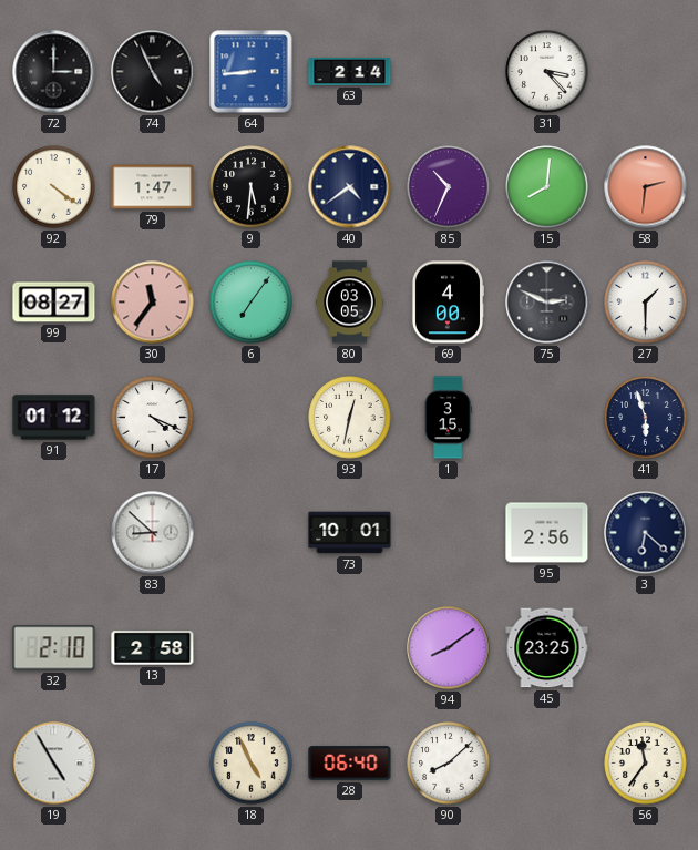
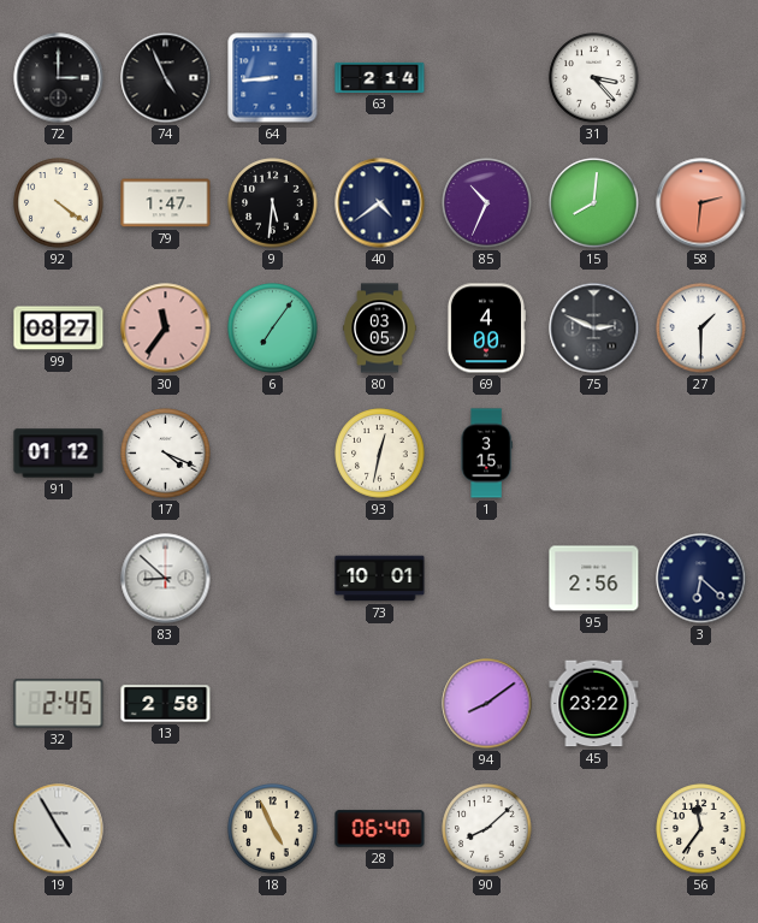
41: 5:57 -> none (646, 418)
32: 2:10 -> 2:45 (59, 704)
45: 23:25 -> 23:22 (594, 704)
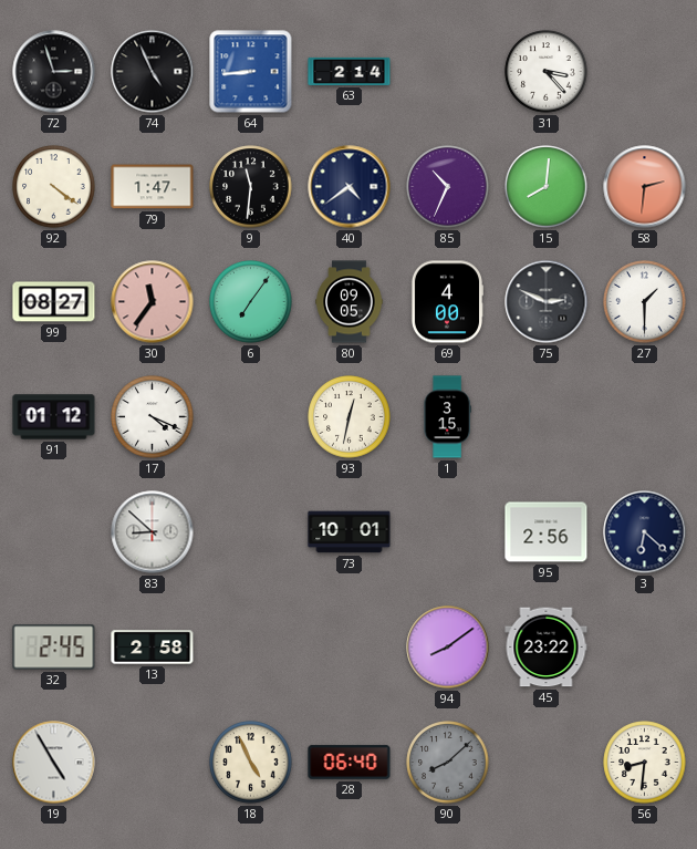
72: 3:00 -> 2:57 (54, 72)
9: 5:31 -> 11:31 (251, 187)
80: 03:05 -> 09:05 (350, 302)
90 dial: white -> grey (448, 763)
56: 11:36 -> 8:31 (645, 763)
